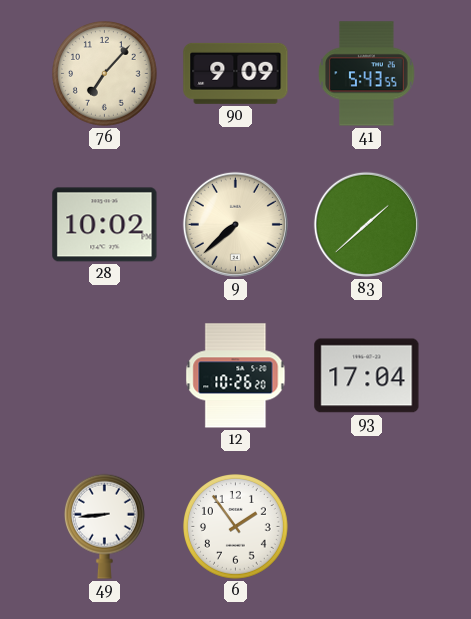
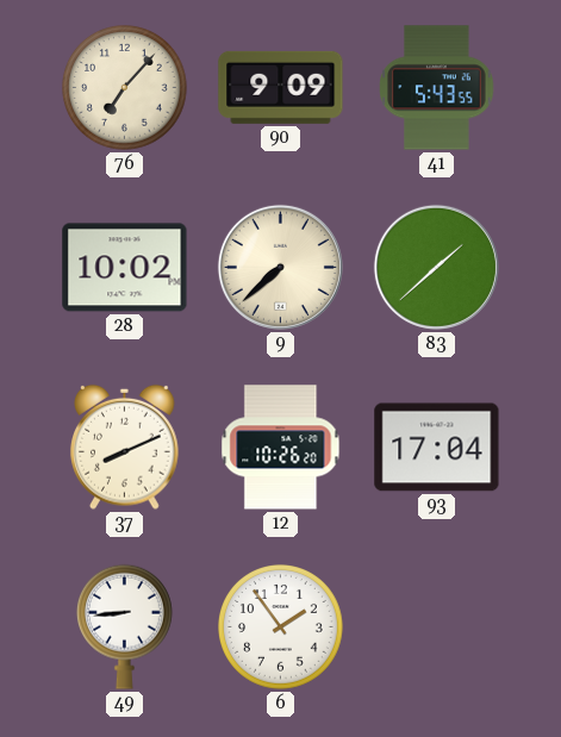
37: none -> 8:11 (125, 446)
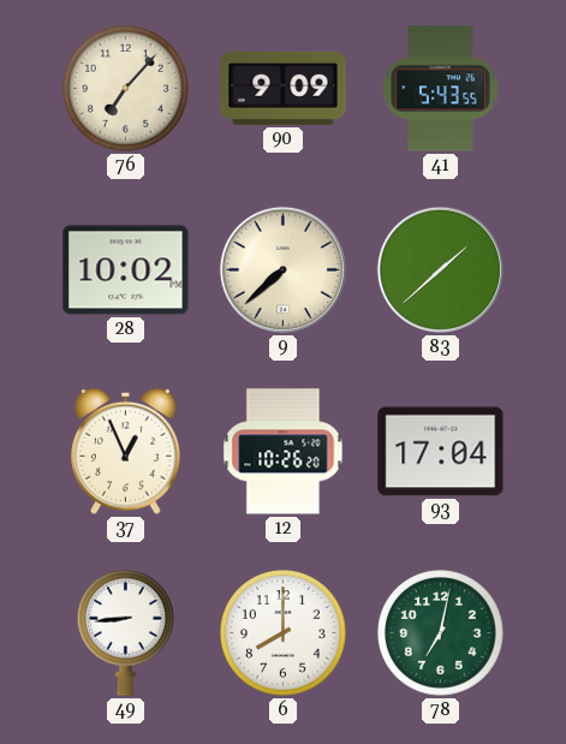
37: 8:11 -> 12:56 (126, 451)
6: 1:54 -> 8:00 (284, 633)
78: none -> 7:02 (441, 633)
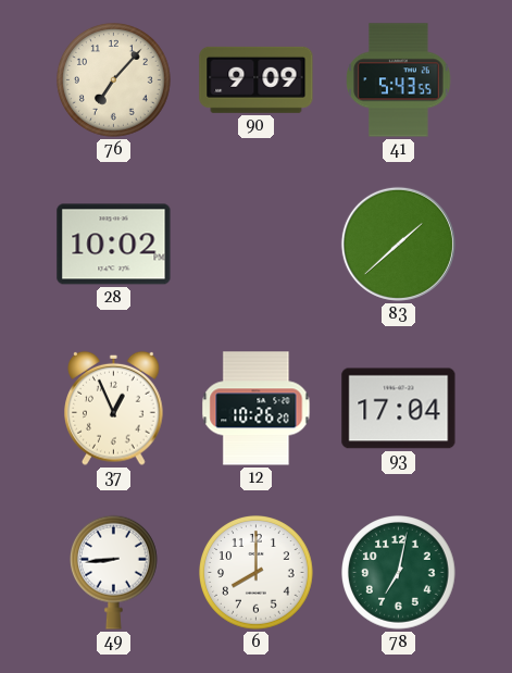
9: 7:38 -> none (282, 269)
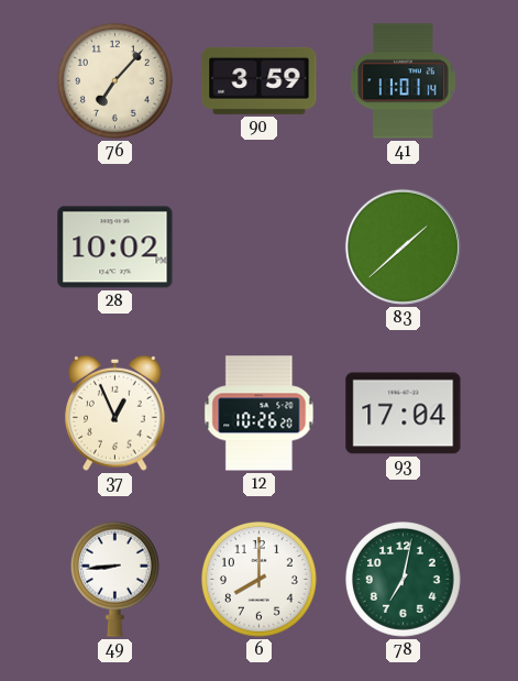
90: 9:09 -> 3:59 (260, 80)
41: 5:43 -> 11:01 (404, 81)
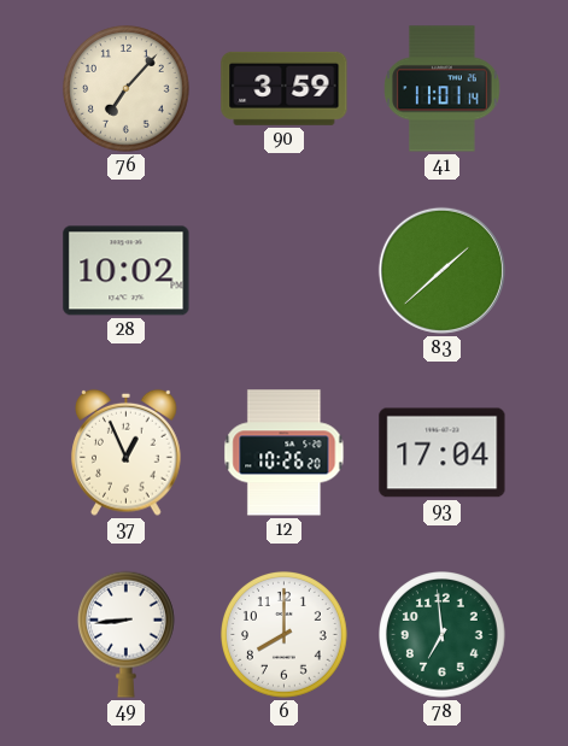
78: 7:02 -> 6:59 (443, 635)
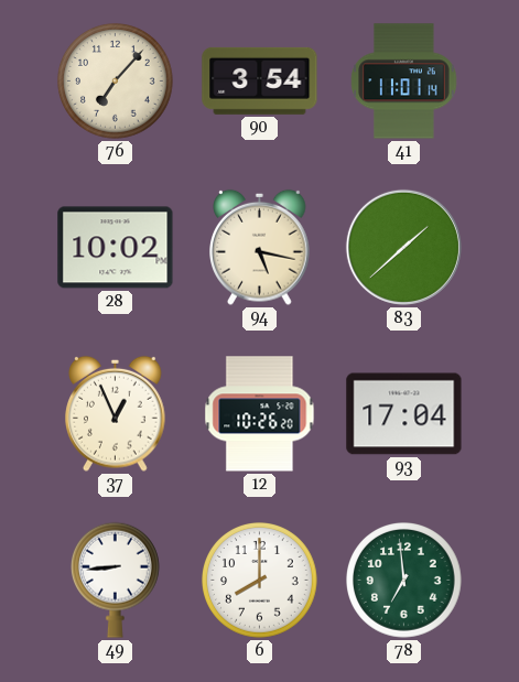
90: 3:59 -> 3:54 (260, 80)
94: none -> 5:17 (260, 247)
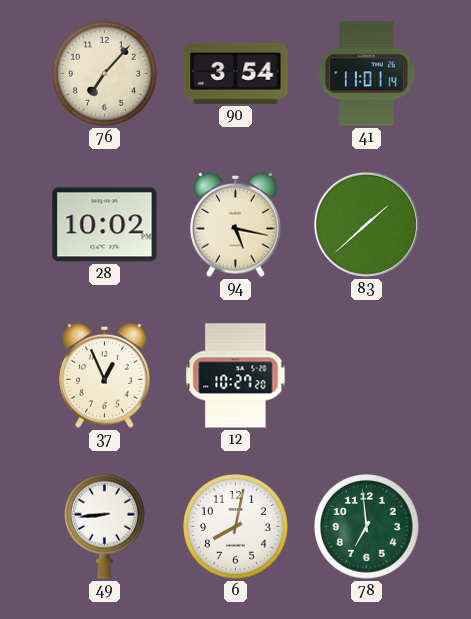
12: 10:26 -> 10:27 (236, 376)
93: 17:04 -> none (404, 414)
6: 8:00 -> 8:02 (236, 527)
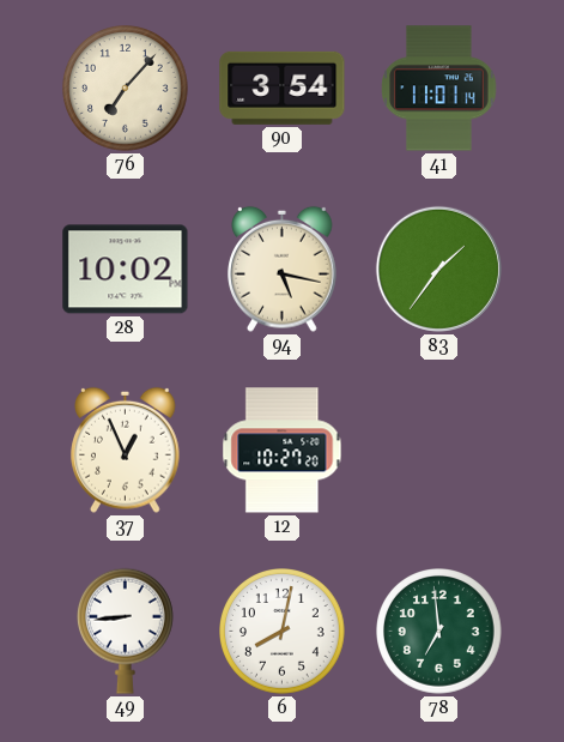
83: 1:38 -> 1:36 (438, 269)
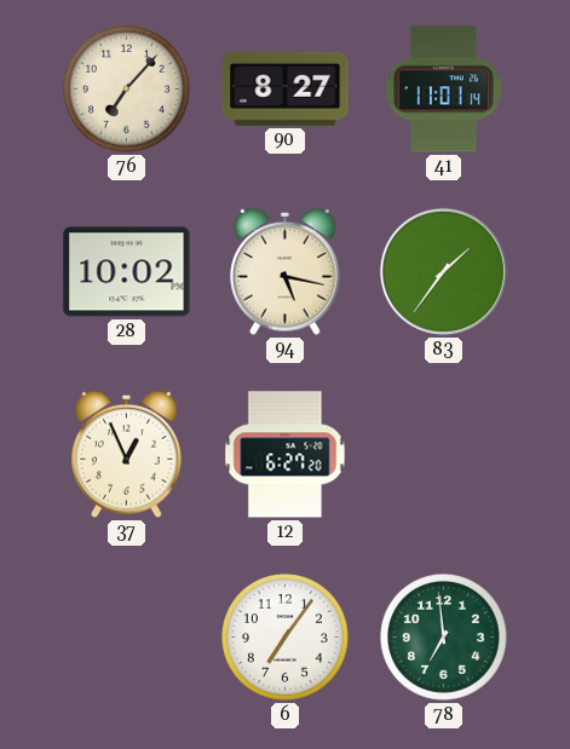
90: 3:54 -> 8:27 (286, 88)
12: 10:27 -> 6:27 (286, 455)
49: 8:44 -> none (126, 631)
6: 8:02 -> 7:06 (286, 638)
